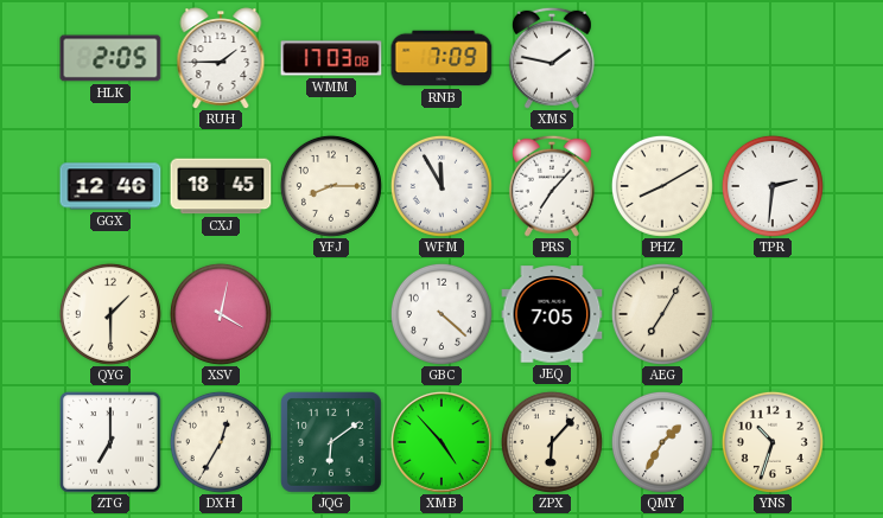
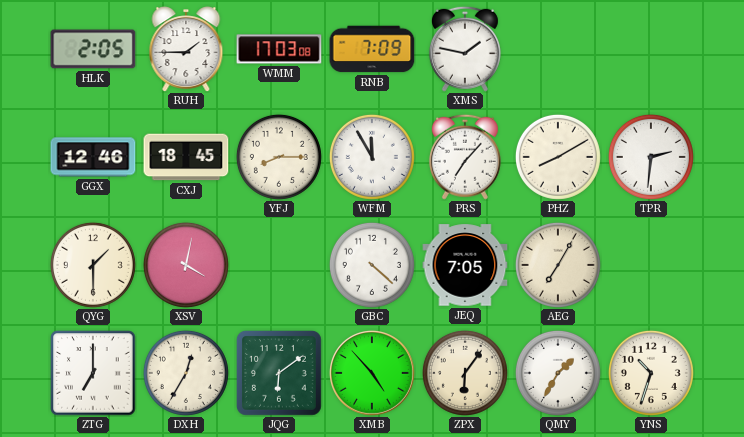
ZPX: 6:07 -> 6:06 (465, 373)
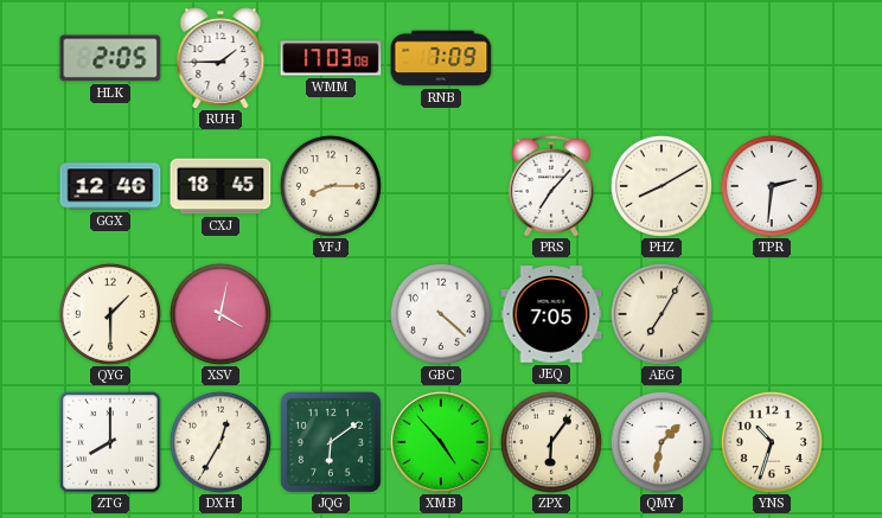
XMS: 1:47 -> none (465, 49)
WFM: 11:55 -> none (372, 157)
ZTG: 7:00 -> 8:00 (110, 442)
QMY: 1:35 -> 1:32 (661, 442)
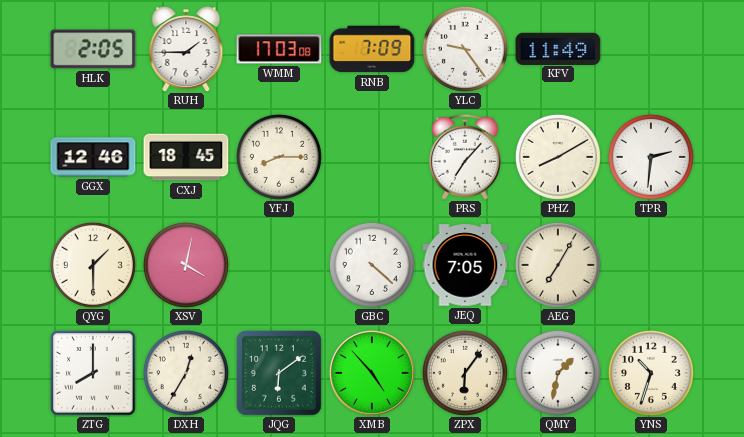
YLC: none -> 9:24 (465, 49)
KFV: none -> 11:49 (558, 48)
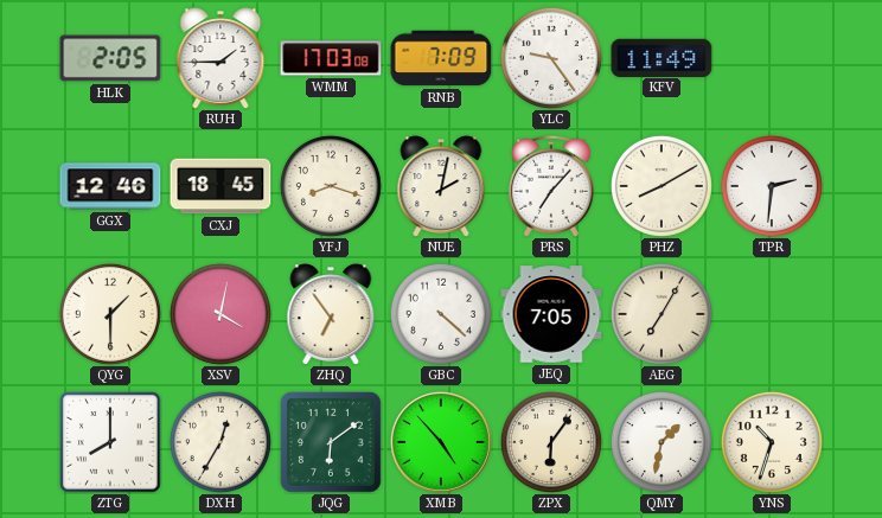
YFJ: 8:15 -> 8:18 (331, 186)
NUE: none -> 2:02 (441, 186)
ZHQ: none -> 6:54 (331, 314)
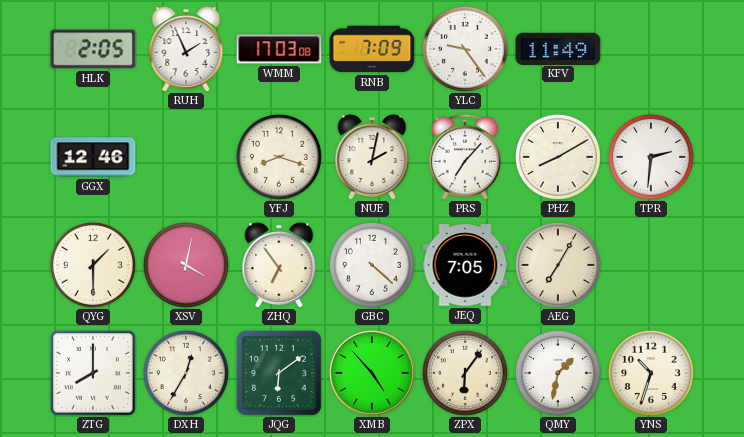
RUH: 1:45 -> 1:56 (186, 49)
CXJ: 18:45 -> none (220, 186)
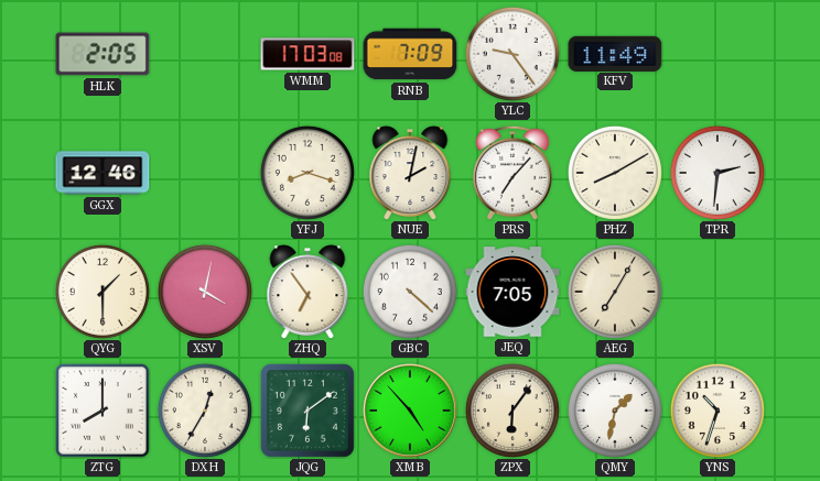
RUH: 1:56 -> none (186, 49)
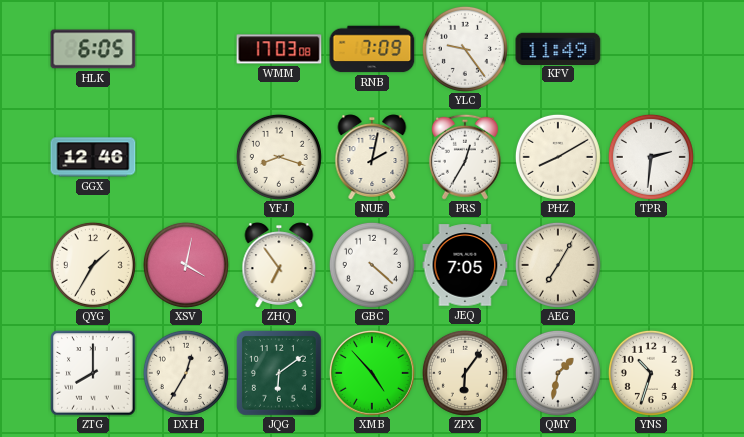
HLK: 2:05 -> 6:05 (93, 49)
PRS: 7:07 -> 12:35 (465, 157)
QYG: 1:30 -> 1:35 (93, 265)
